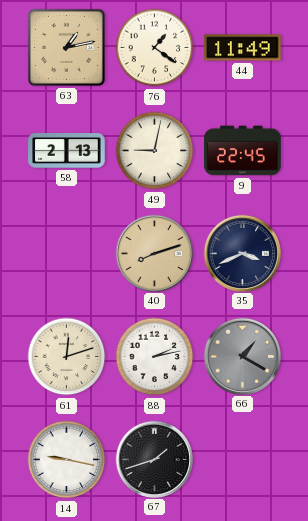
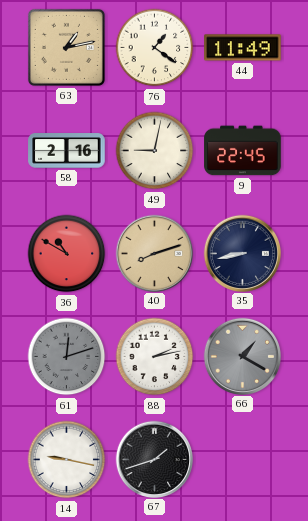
58: 2:13 -> 2:16 (67, 151)
36: none -> 10:50 (67, 254)
35: 3:41 -> 8:43 (242, 253)
61 dial: cream -> grey (67, 357)
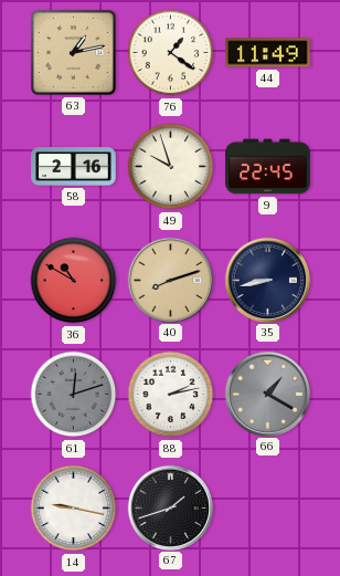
49: 9:02 -> 9:57 (171, 167)
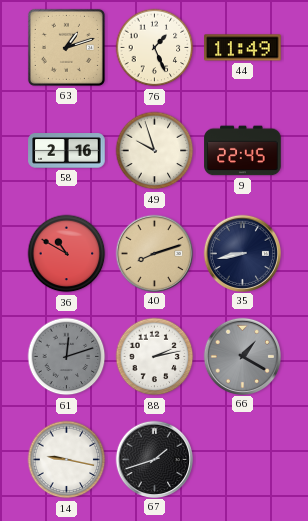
63: 1:13 -> 1:12 (66, 47)
76: 1:21 -> 1:26 (155, 48)
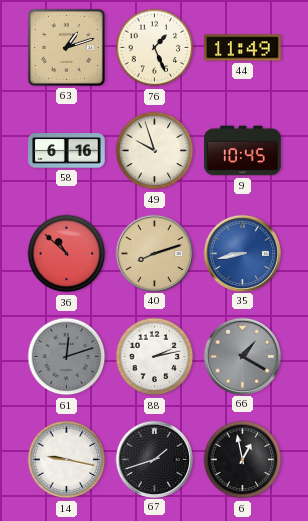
58: 2:16 -> 6:16 (67, 151)
9: 22:45 -> 10:45 (243, 151)
36: 10:50 -> 10:52 (67, 254)
35 dial: navy -> blue (242, 253)
6: none -> 12:58 (243, 460)
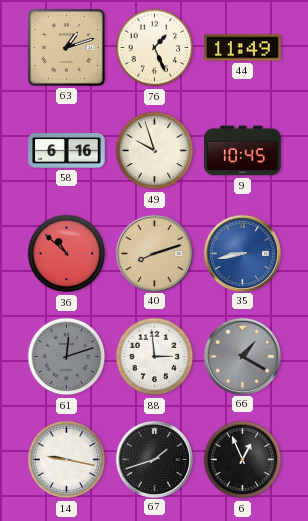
88: 2:13 -> 2:59 (155, 357)
6: 12:58 -> 12:56 (243, 460)
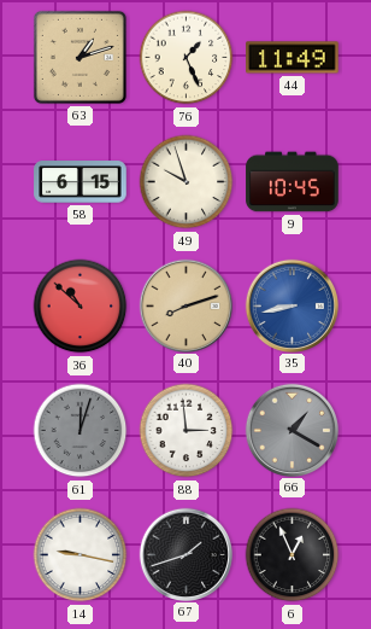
58: 6:16 -> 6:15 (81, 182)
61: 12:12 -> 12:03 (81, 431)
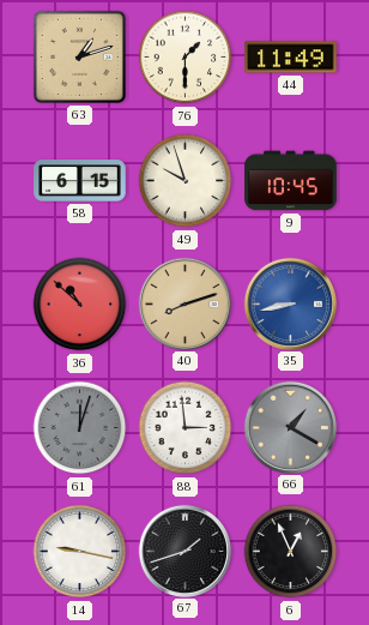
76: 1:26 -> 1:30 (186, 58)
